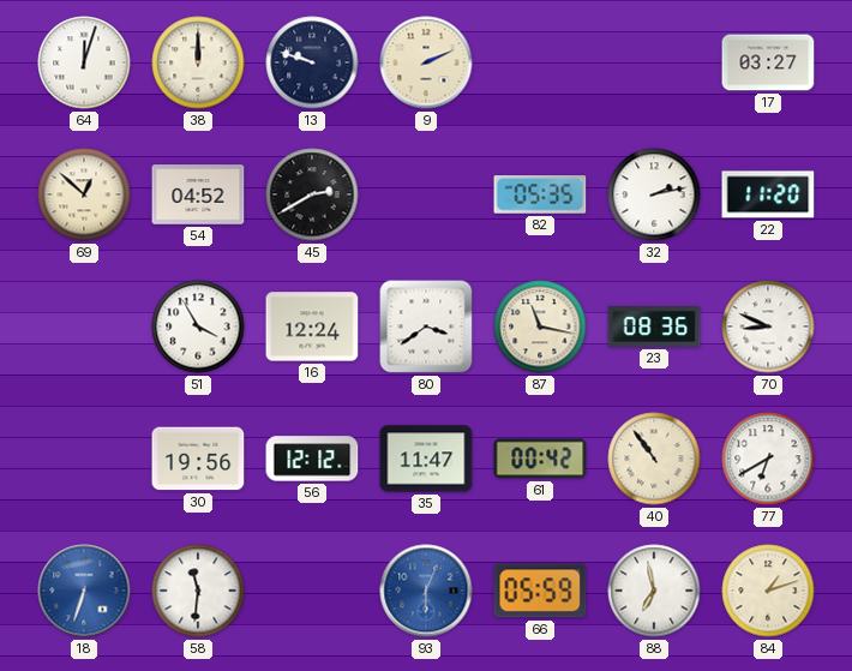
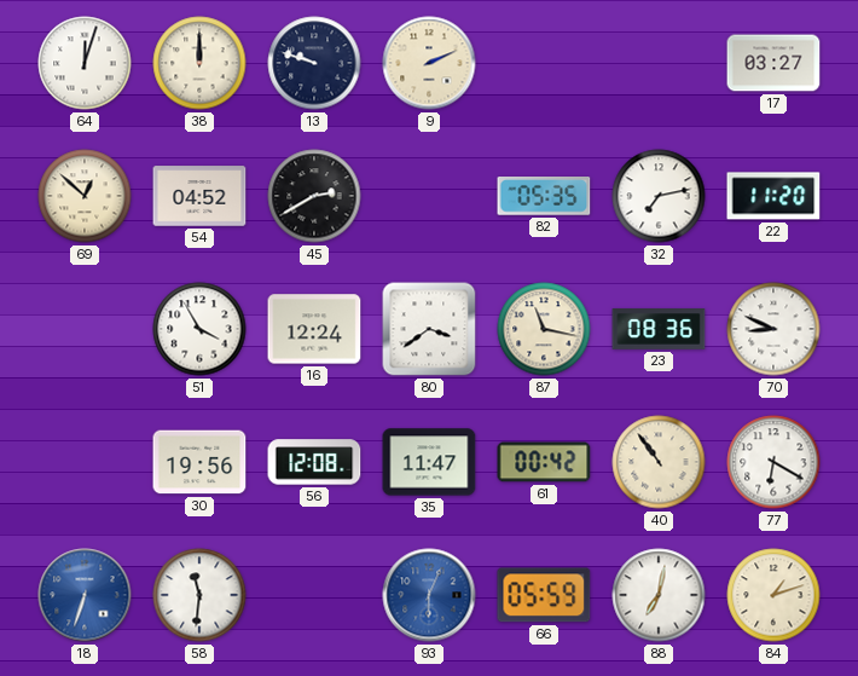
32: 2:13 -> 7:13 (659, 196)
56: 12:12 -> 12:08 (314, 462)
77: 6:40 -> 6:20 (773, 462)
88: 6:58 -> 7:02 (659, 595)
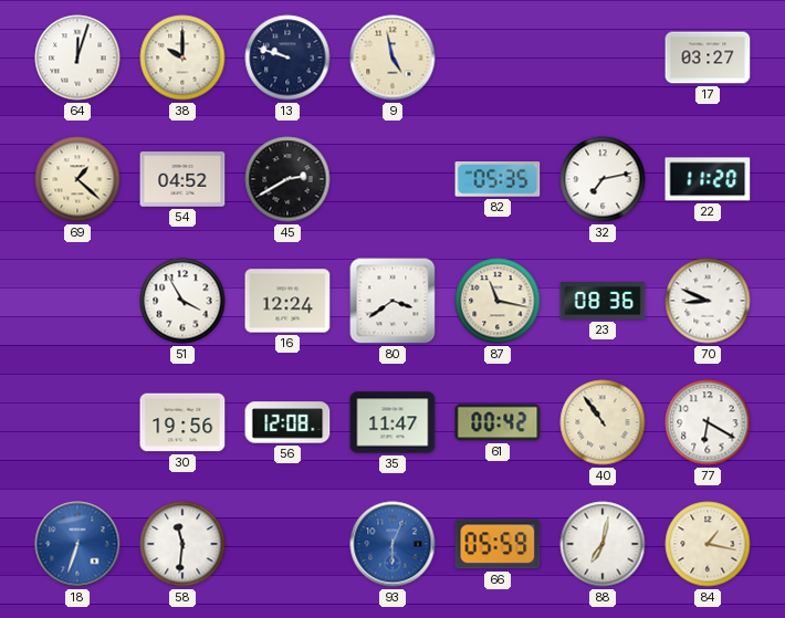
38: 12:00 -> 10:00 (182, 57)
9: 2:11 -> 4:58 (393, 57)
69: 12:52 -> 1:22 (77, 179)
84: 1:12 -> 1:17 (708, 544)
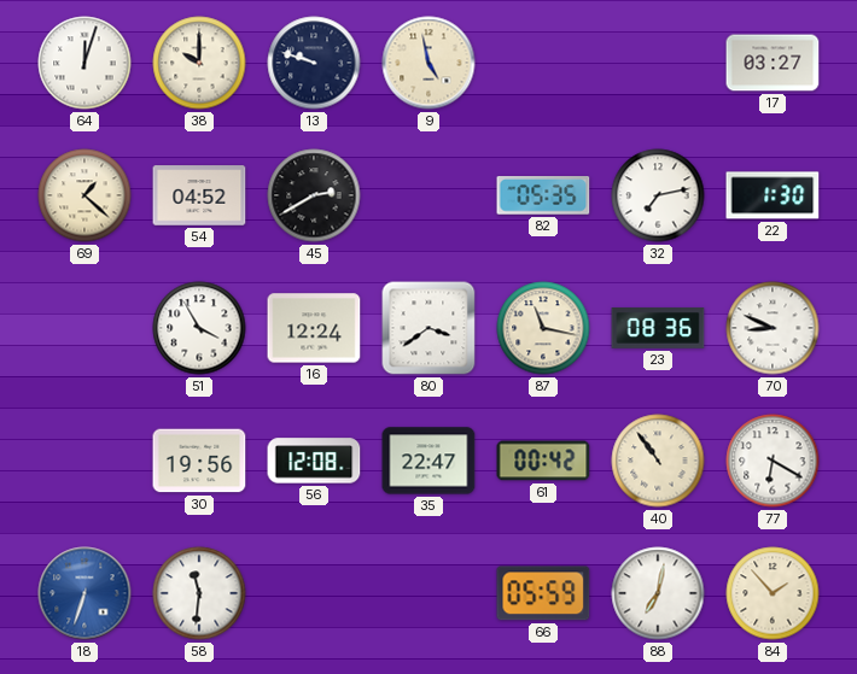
22: 11:20 -> 1:30 (773, 195)
35: 11:47 -> 22:47 (428, 461)
93: 6:04 -> none (393, 544)
84: 1:17 -> 1:53 (773, 593)
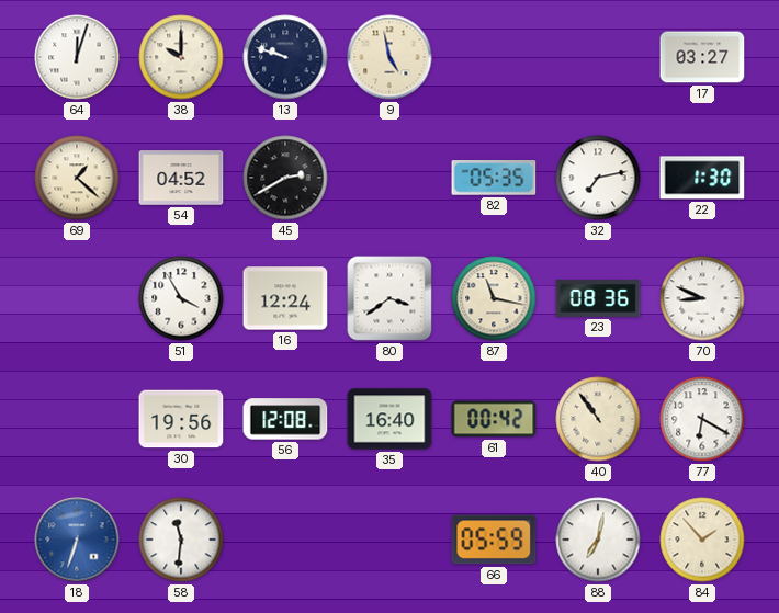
35: 22:47 -> 16:40 (390, 419)
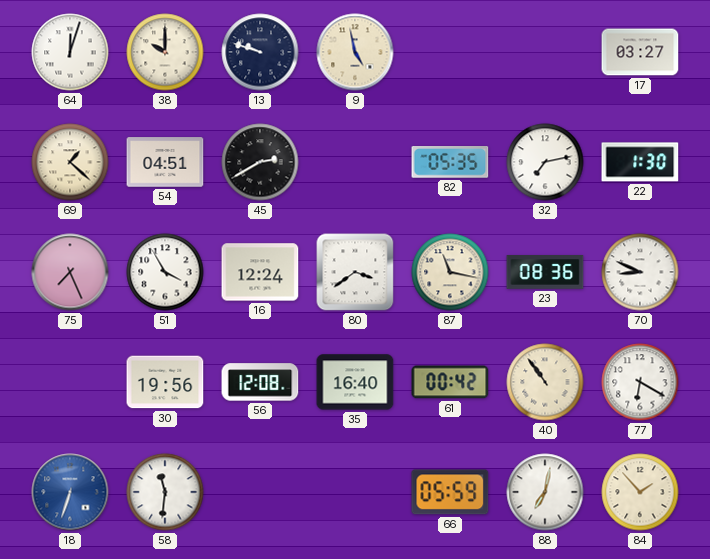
54: 04:52 -> 04:51 (165, 162)
75: none -> 7:26 (70, 272)
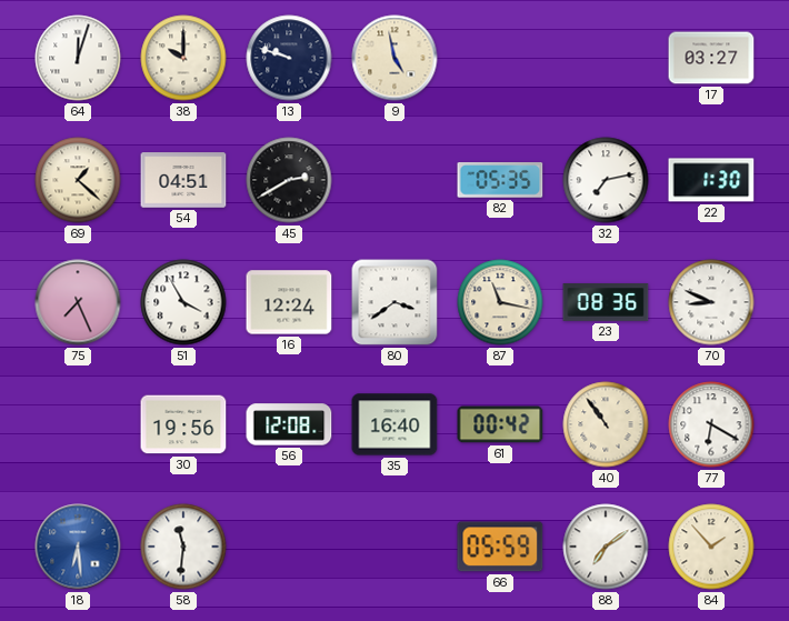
18: 6:33 -> 6:29 (78, 547)
88: 7:02 -> 7:09 (606, 547)
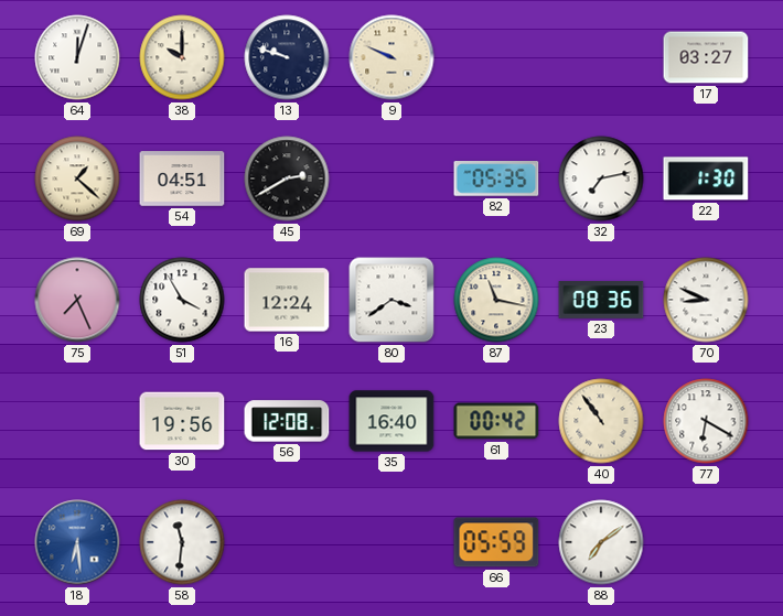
9: 4:58 -> 9:49 (392, 57)
84: 1:53 -> none (711, 547)
